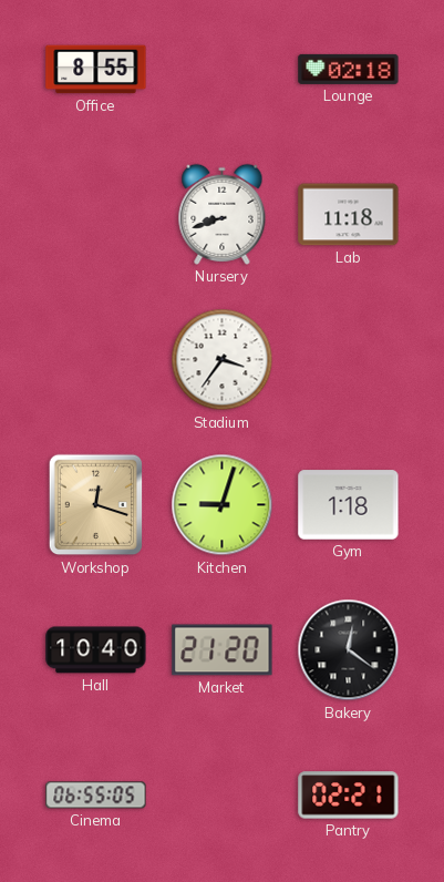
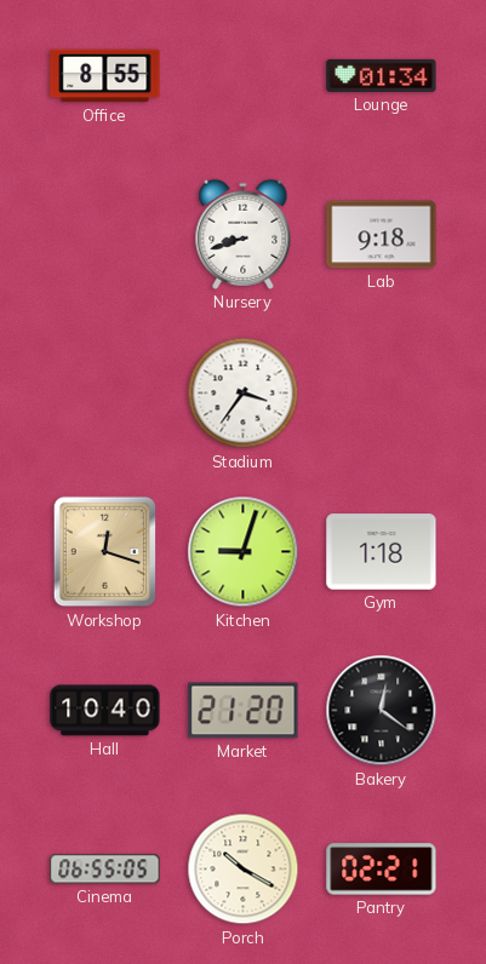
Lounge: 02:18 -> 01:34 (382, 75)
Lab: 11:18 -> 9:18 (382, 235)
Porch: none -> 10:20 (244, 870)
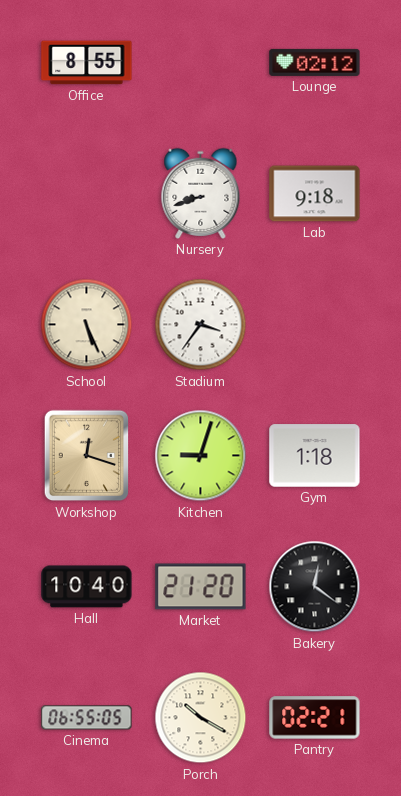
Lounge: 01:34 -> 02:12 (315, 62)
School: none -> 5:26 (87, 325)
